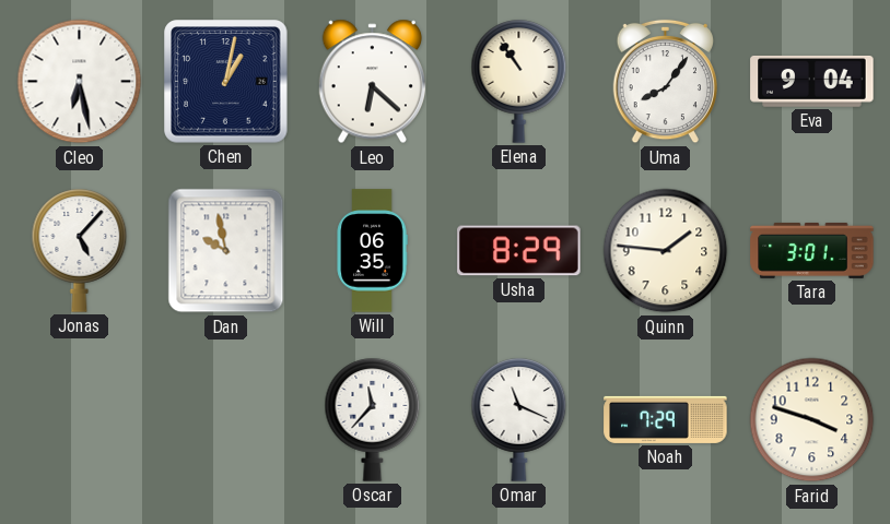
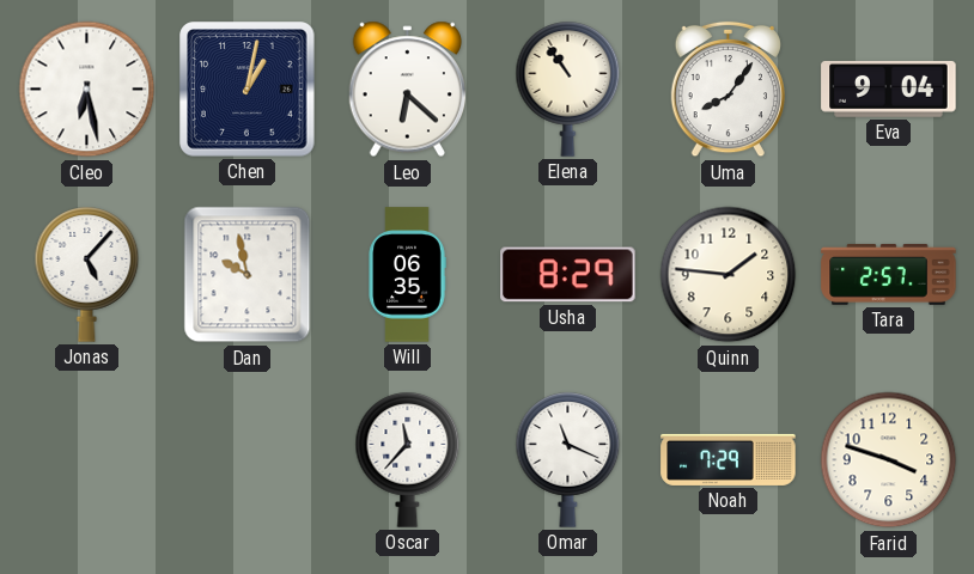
Tara: 3:01 -> 2:57 (889, 274)
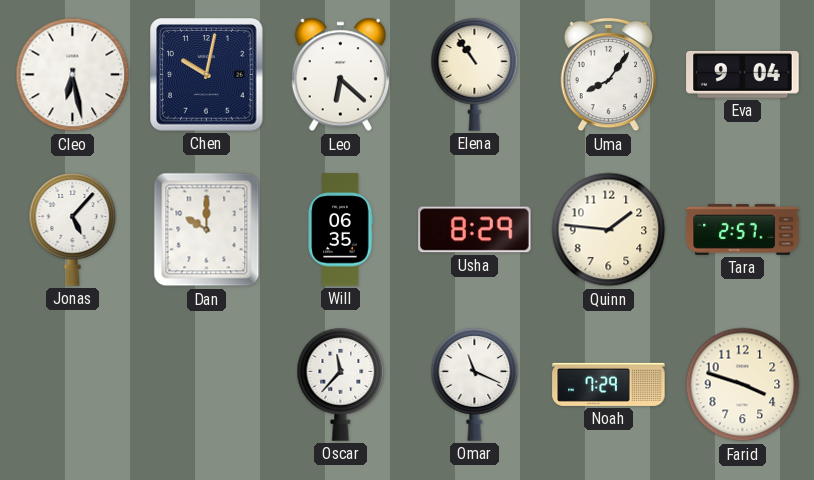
Chen: 1:02 -> 10:02 (207, 75)
Dan: 9:58 -> 10:00 (207, 230)
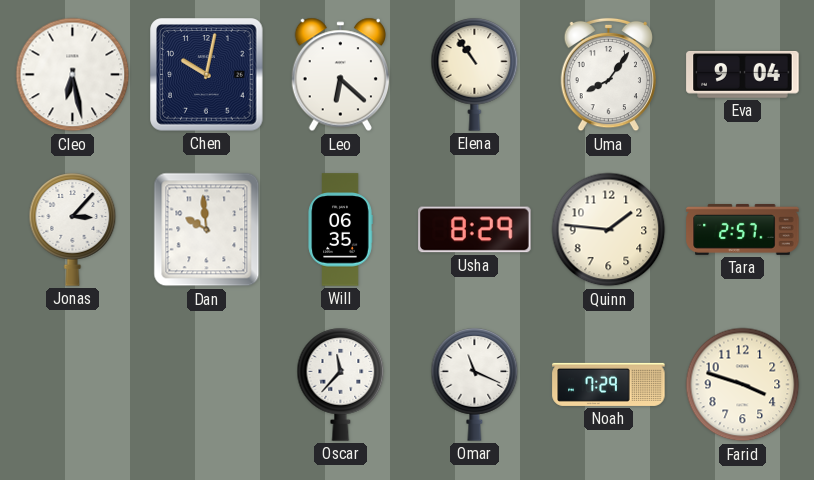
Jonas: 5:07 -> 3:07 (73, 230)
Dan: 10:00 -> 9:59 (207, 230)
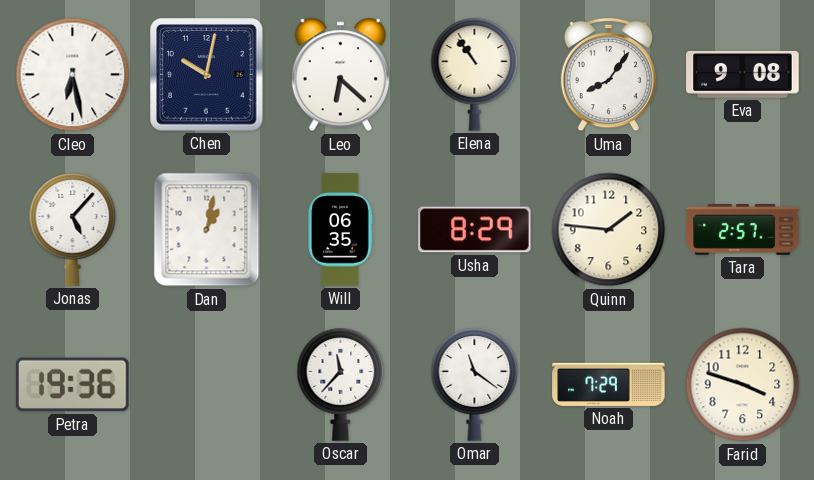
Eva: 9:04 -> 9:08 (743, 74)
Jonas: 3:07 -> 5:07 (73, 230)
Dan: 9:59 -> 1:02 (207, 230)
Petra: none -> 19:36 (73, 385)
Omar: 11:19 -> 11:21 (475, 385)
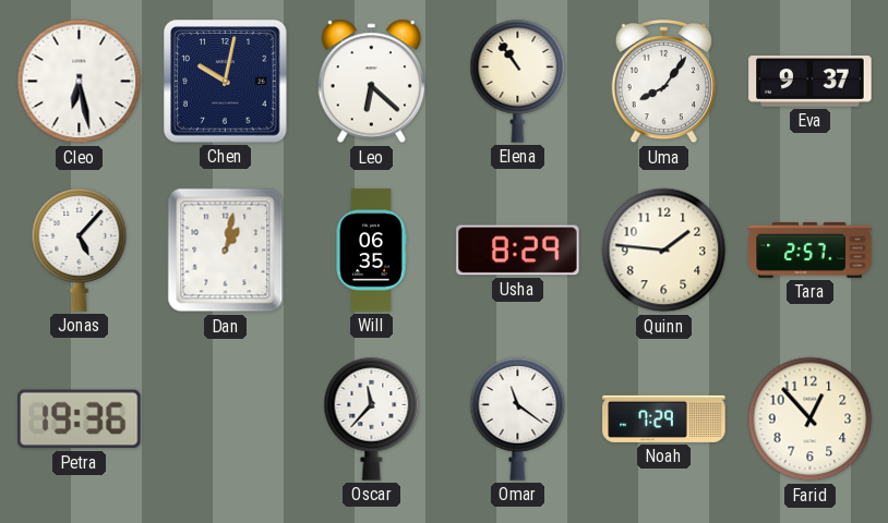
Eva: 9:08 -> 9:37 (811, 81)
Farid: 3:48 -> 12:53 (811, 419)
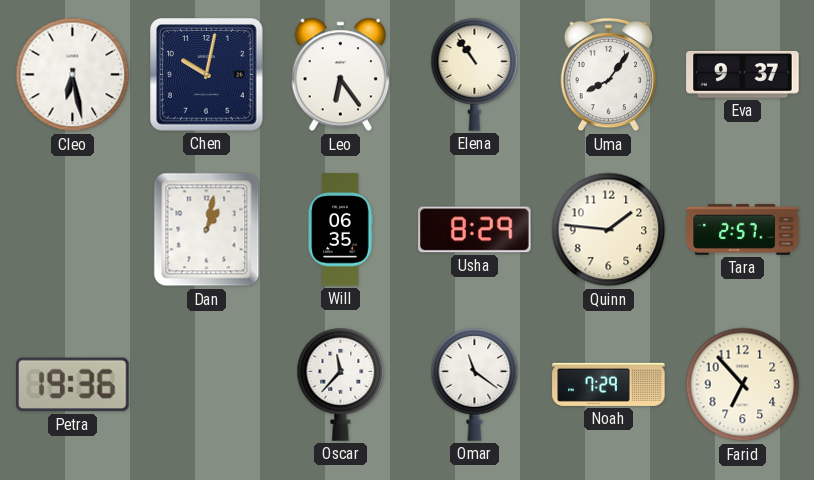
Leo: 6:22 -> 6:24 (340, 75)
Jonas: 5:07 -> none (80, 251)
Farid: 12:53 -> 6:53 (743, 385)
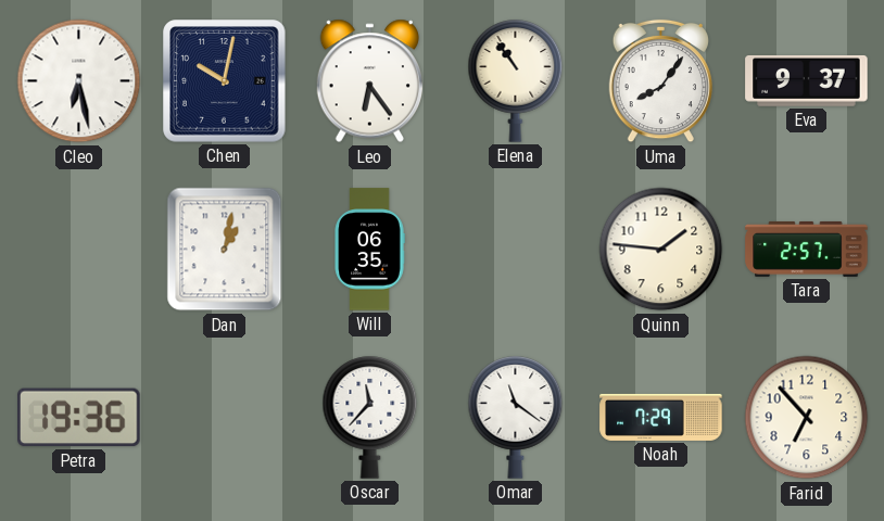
Usha: 8:29 -> none (475, 230)
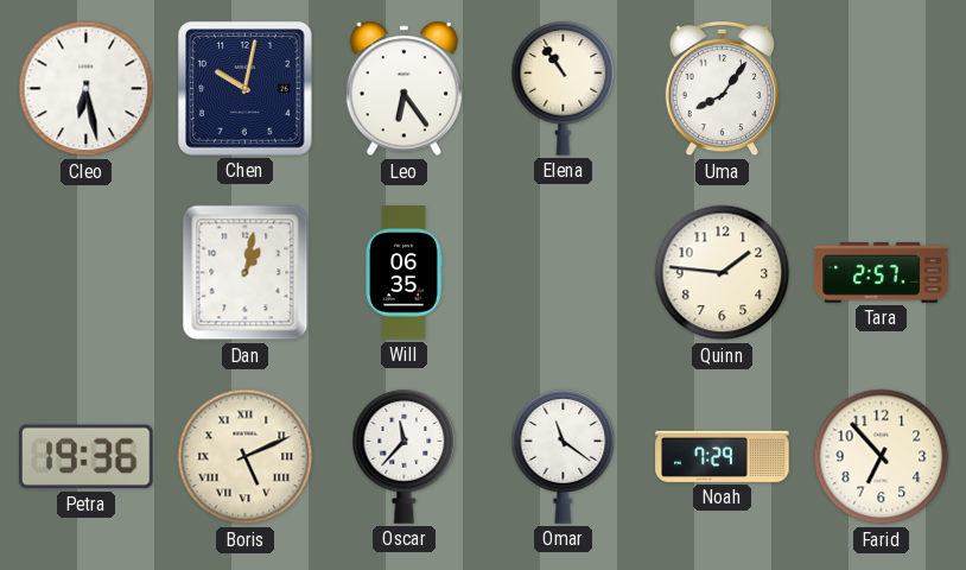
Eva: 9:37 -> none (807, 80)
Boris: none -> 5:11 (246, 457)
